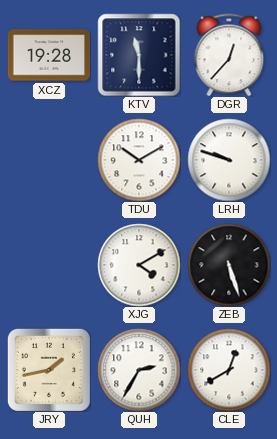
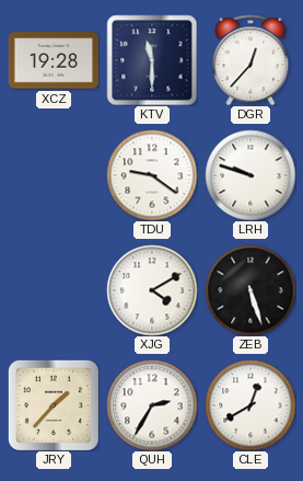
TDU: 10:10 -> 9:21 (152, 175)
JRY: 1:43 -> 1:37 (54, 405)
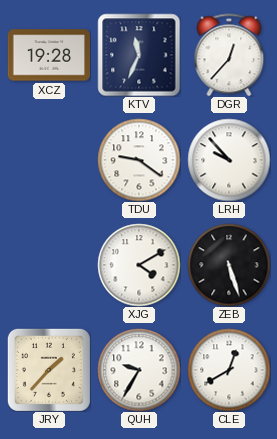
KTV: 11:30 -> 11:34 (139, 55)
LRH: 9:48 -> 9:53 (229, 160)
QUH: 2:35 -> 9:35 (139, 370)
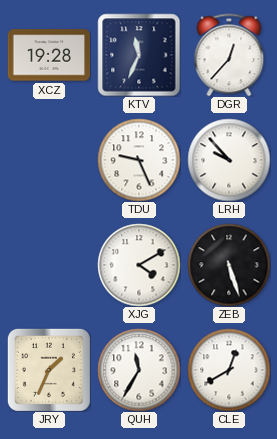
TDU: 9:21 -> 9:26 (139, 160)
JRY: 1:37 -> 1:34 (49, 370)
QUH: 9:35 -> 11:35 (139, 370)
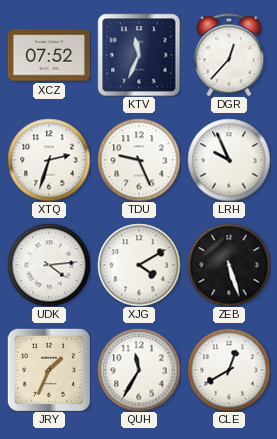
XCZ: 19:28 -> 07:52 (49, 55)
XTQ: none -> 2:33 (49, 160)
LRH: 9:53 -> 9:56 (229, 160)
UDK: none -> 4:14 (49, 265)
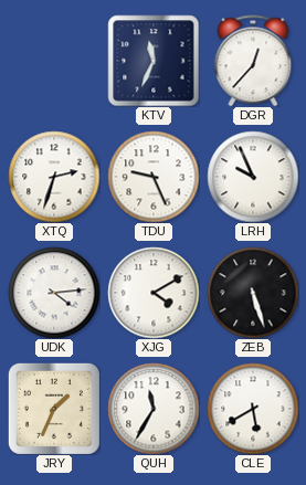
XCZ: 07:52 -> none (49, 55)
CLE: 12:40 -> 5:40 (253, 409)
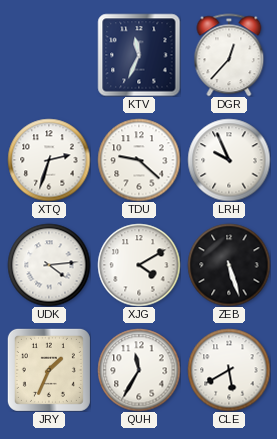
TDU: 9:26 -> 9:22 (139, 160)
